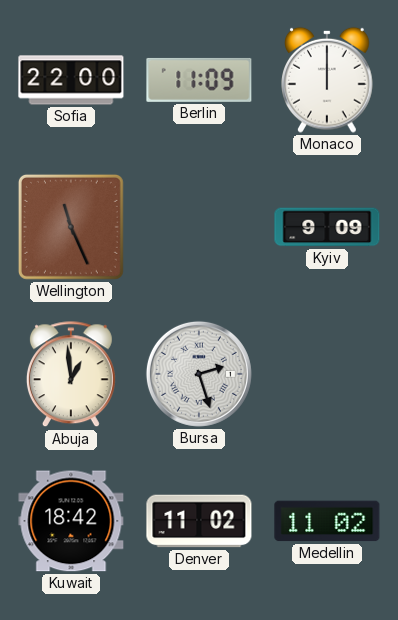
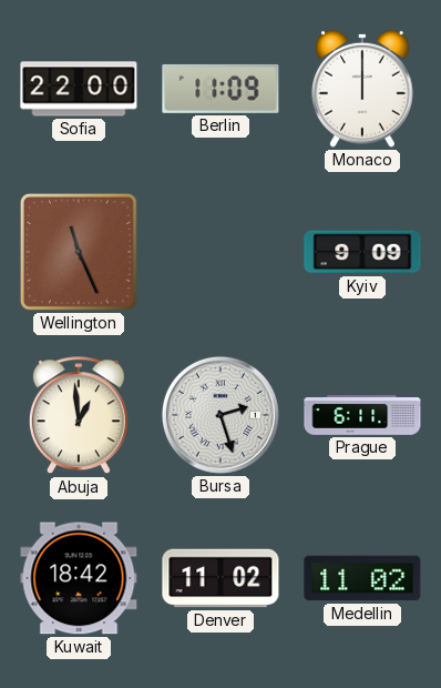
Prague: none -> 6:11 (362, 415)
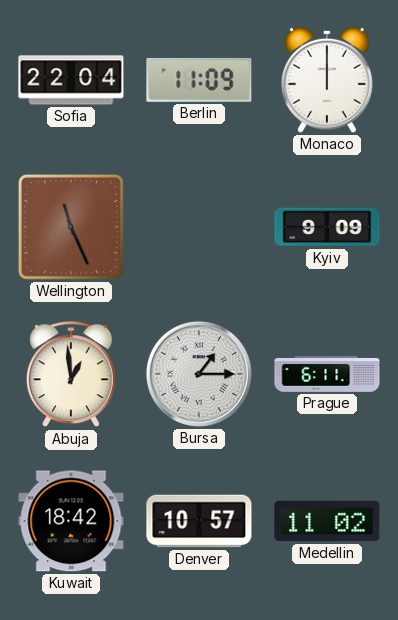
Sofia: 22:00 -> 22:04 (71, 80)
Bursa: 2:27 -> 1:15 (199, 374)
Denver: 11:02 -> 10:57 (199, 521)
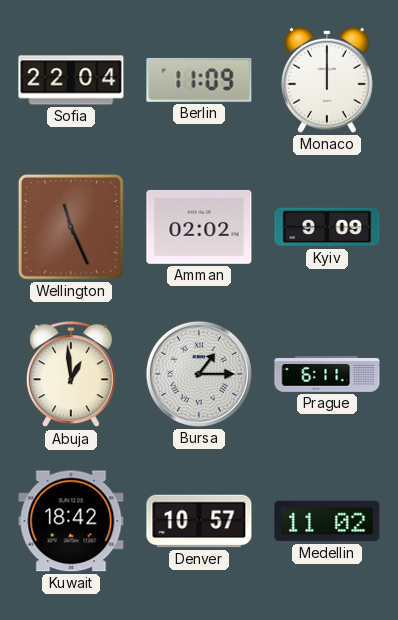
Amman: none -> 02:02 (199, 227)
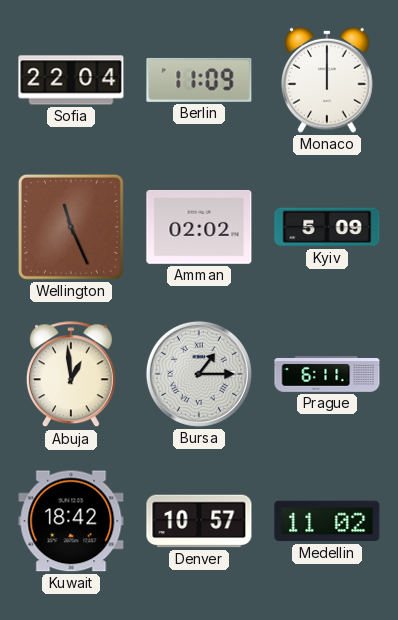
Kyiv: 9:09 -> 5:09 (327, 227)
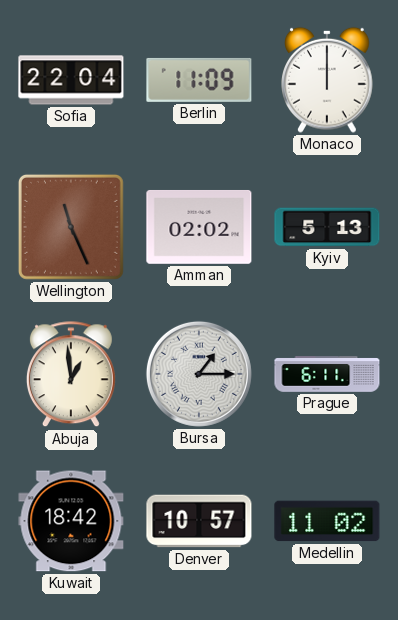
Kyiv: 5:09 -> 5:13 (327, 227)
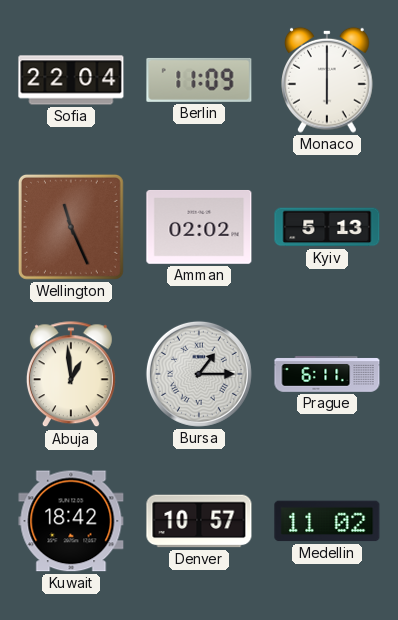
Monaco: 12:00 -> 6:00 (328, 80)
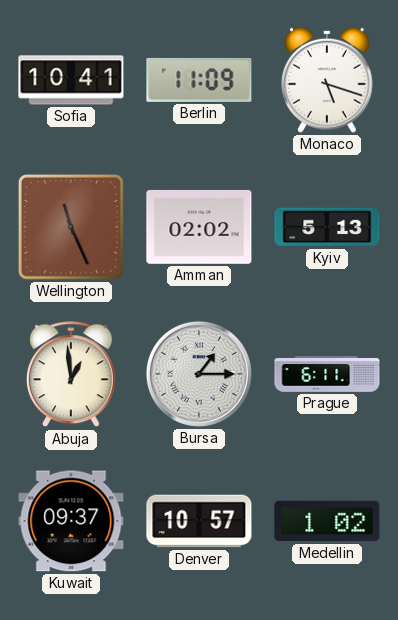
Sofia: 22:04 -> 10:41 (71, 80)
Monaco: 6:00 -> 5:18 (328, 80)
Kuwait: 18:42 -> 09:37 (71, 521)
Medellin: 11:02 -> 1:02 (327, 521)
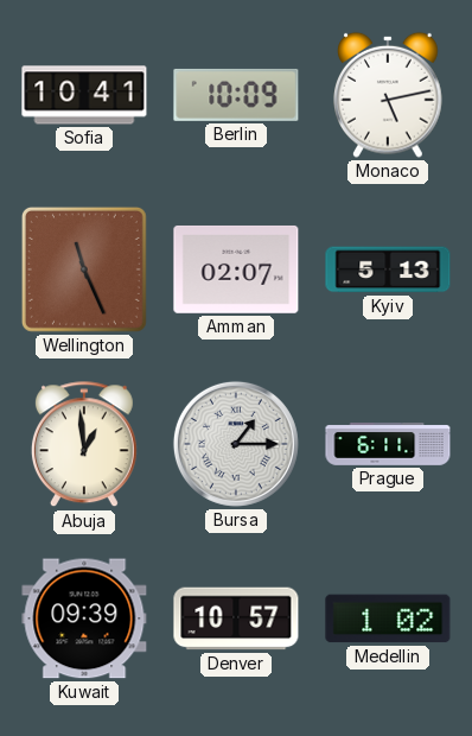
Berlin: 11:09 -> 10:09 (236, 95)
Monaco: 5:18 -> 5:13 (389, 95)
Amman: 02:02 -> 02:07 (236, 269)
Kuwait: 09:37 -> 09:39 (84, 618)
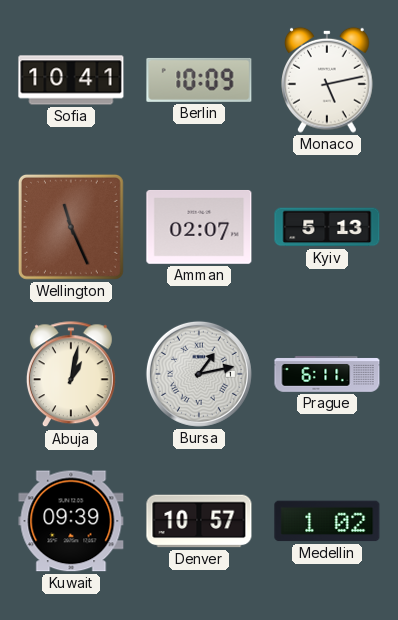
Abuja: 12:59 -> 1:02 (71, 375)
Bursa: 1:15 -> 1:13 (199, 374)
